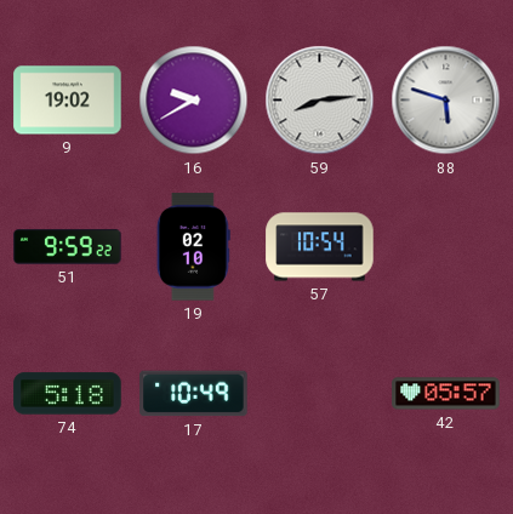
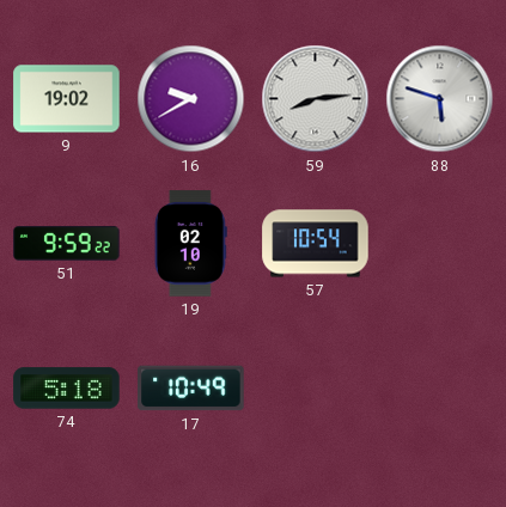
42: 05:57 -> none (446, 394)
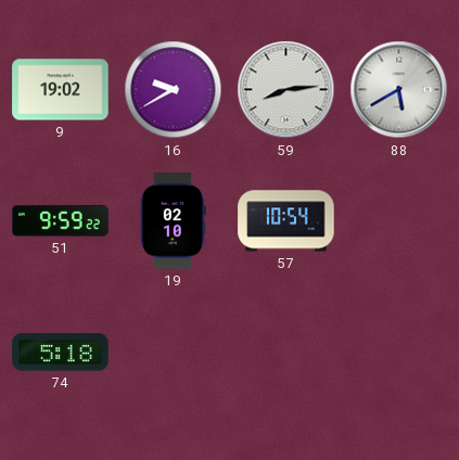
88: 5:48 -> 5:40 (399, 90)
17: 10:49 -> none (191, 389)
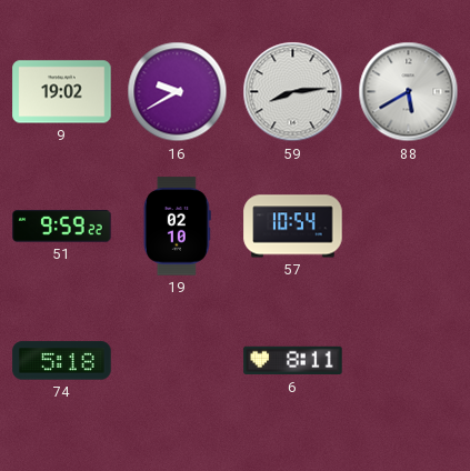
6: none -> 8:11 (293, 361)
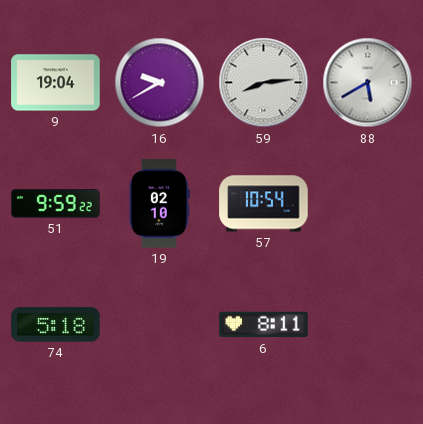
9: 19:02 -> 19:04 (56, 83)
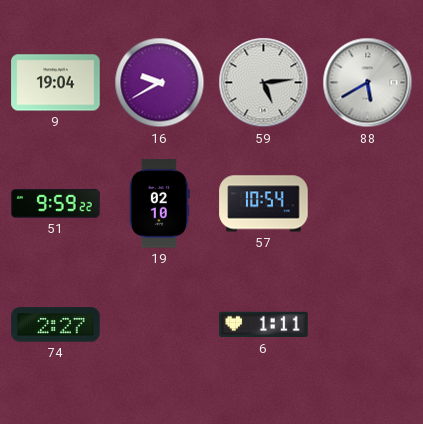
59: 8:14 -> 5:14 (264, 83)
74: 5:18 -> 2:27 (56, 325)
6: 8:11 -> 1:11 (264, 325)
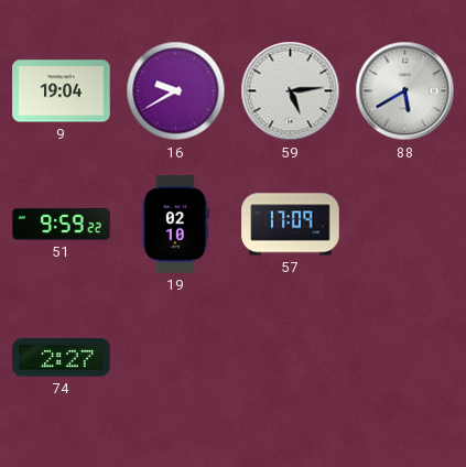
57: 10:54 -> 17:09 (291, 225)
6: 1:11 -> none (264, 325)
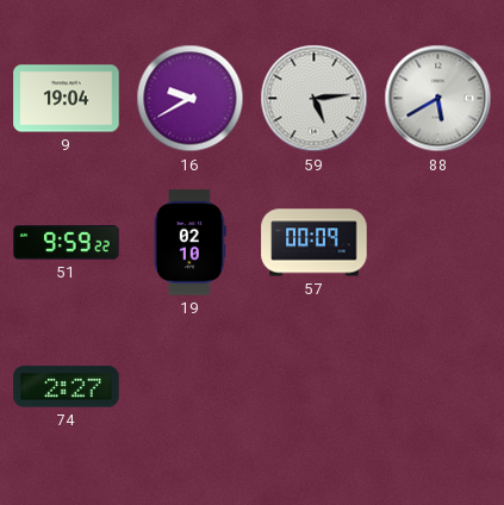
57: 17:09 -> 00:09 (315, 243)
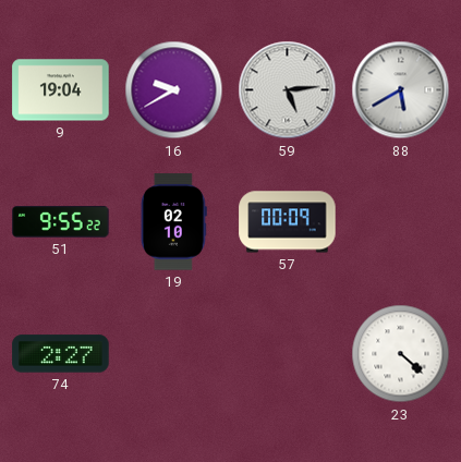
51: 9:59 -> 9:55 (61, 222)
23: none -> 4:22 (401, 354)
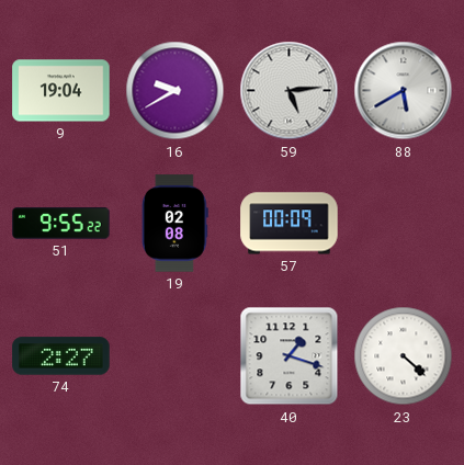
19: 02:10 -> 02:08 (174, 224)
40: none -> 1:18 (290, 356)
